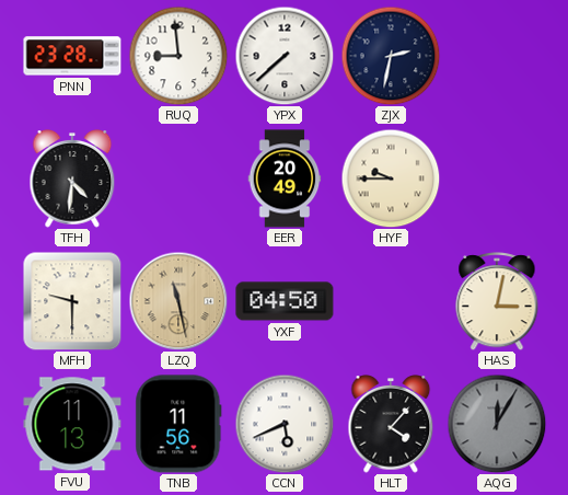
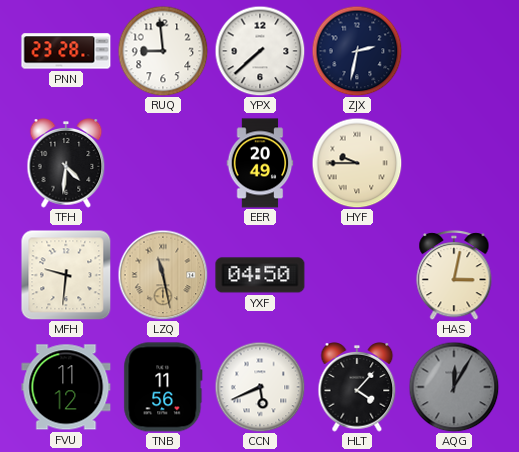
MFH: 9:30 -> 9:31 (66, 275)
FVU: 11:13 -> 11:12 (66, 387)
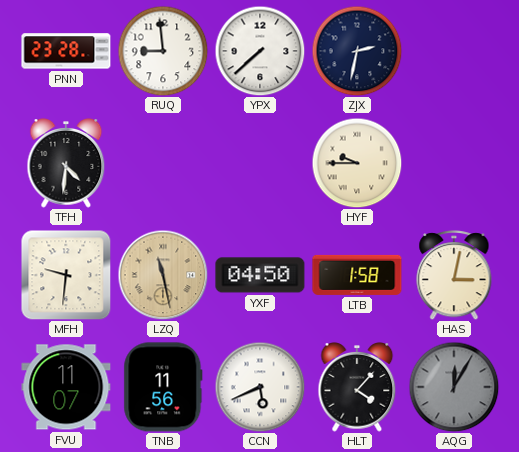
EER: 20:49 -> none (260, 163)
LTB: none -> 1:58 (357, 275)
FVU: 11:12 -> 11:07 (66, 387)
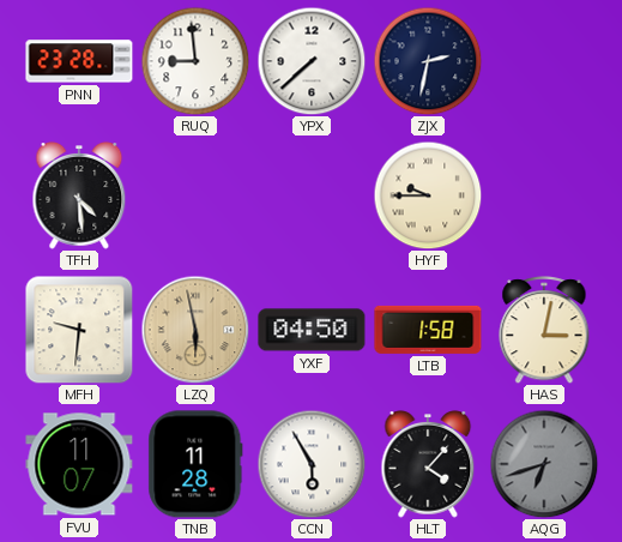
TFH: 4:31 -> 4:29 (79, 195)
LZQ: 11:28 -> 5:58 (195, 330)
TNB: 11:56 -> 11:28 (195, 464)
CCN: 5:41 -> 5:55 (312, 464)
AQG: 12:05 -> 6:42 (544, 464)
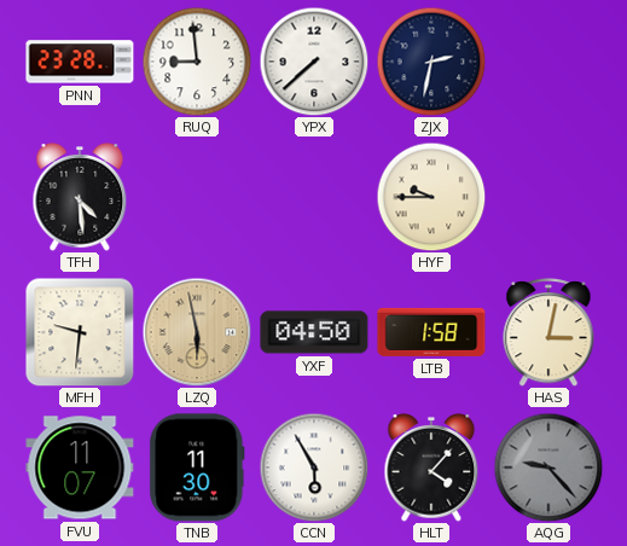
TNB: 11:28 -> 11:30 (197, 467)
AQG: 6:42 -> 9:23 (548, 467)
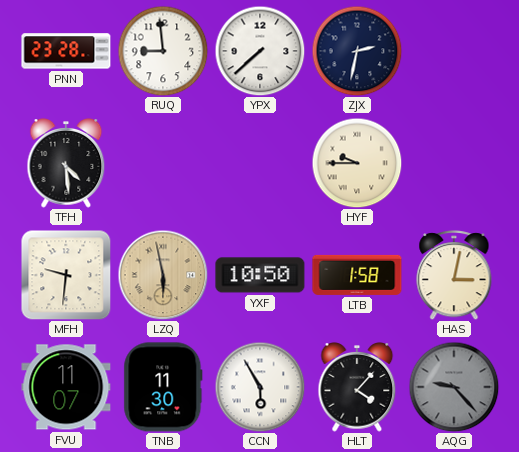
YXF: 04:50 -> 10:50 (260, 275)
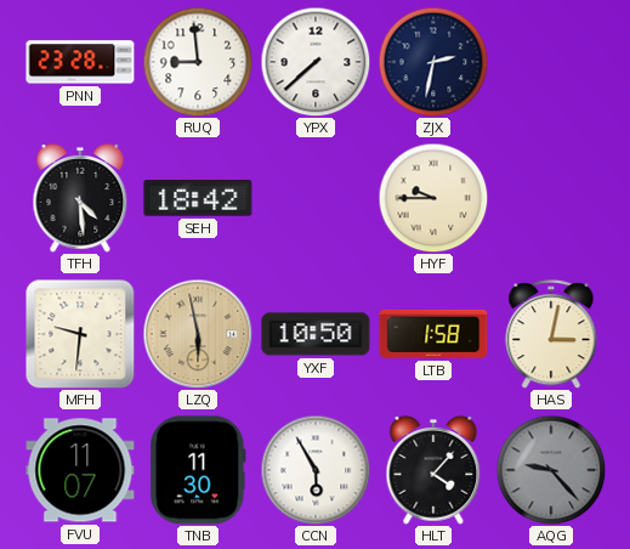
SEH: none -> 18:42 (198, 199)
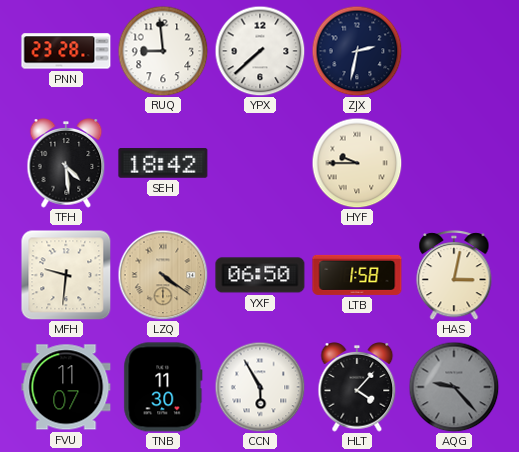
LZQ: 5:58 -> 4:21 (163, 275)
YXF: 10:50 -> 06:50 (260, 275)
